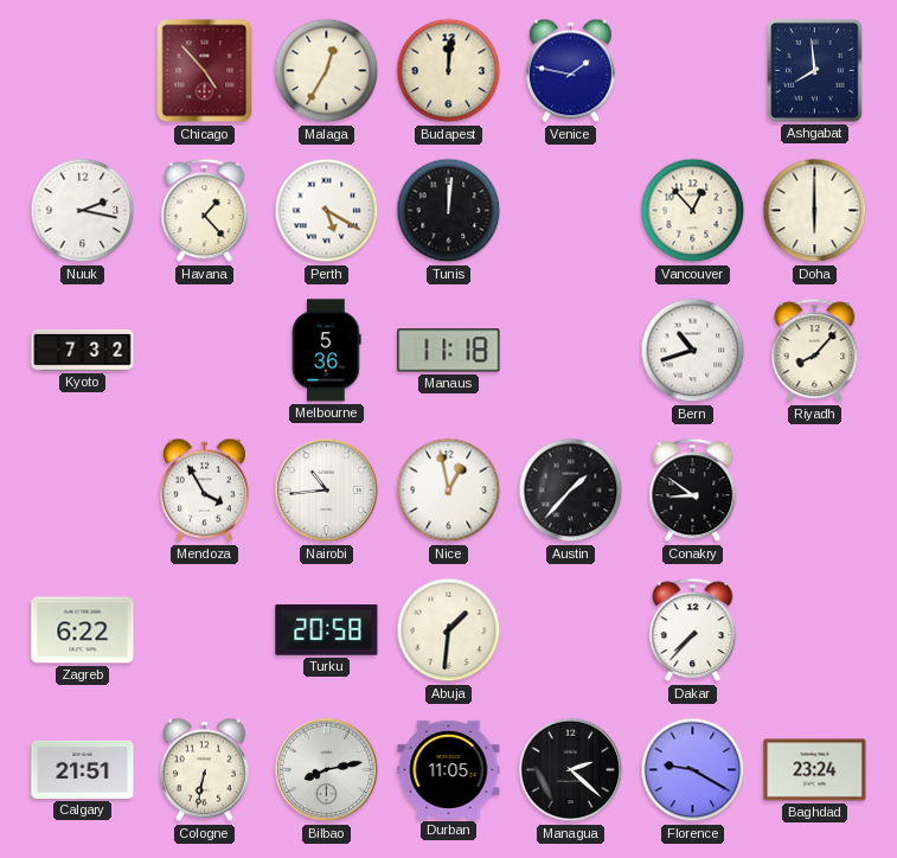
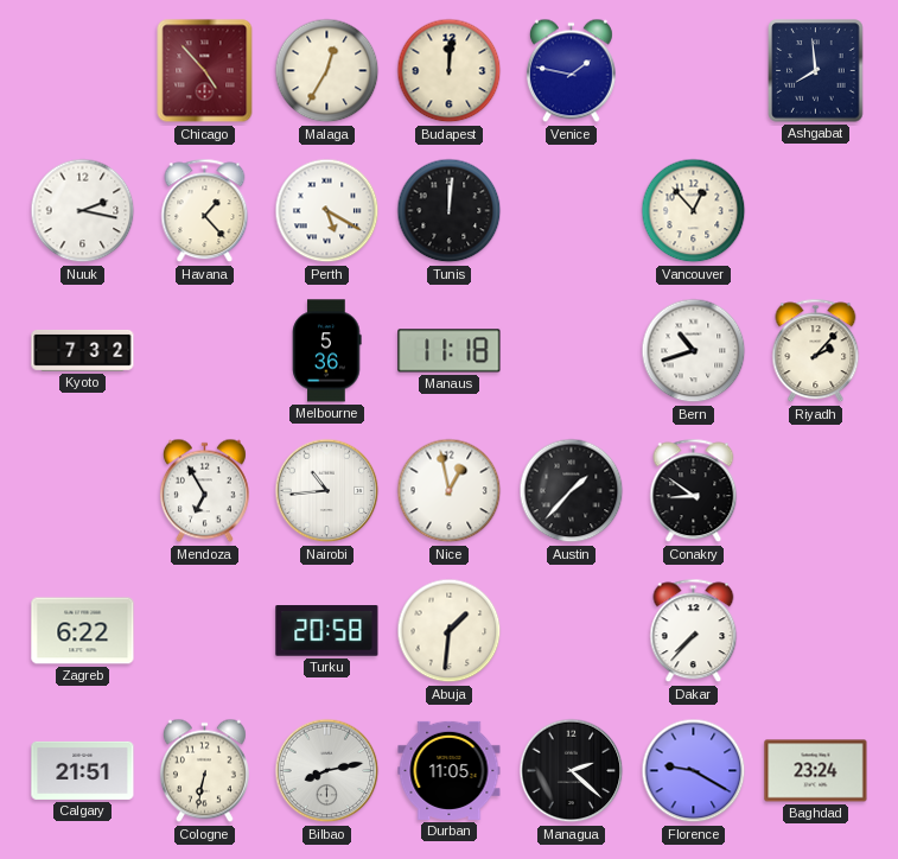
Doha: 6:00 -> none (815, 211)
Riyadh: 8:07 -> 2:07 (816, 351)
Mendoza: 3:55 -> 6:55 (204, 491)
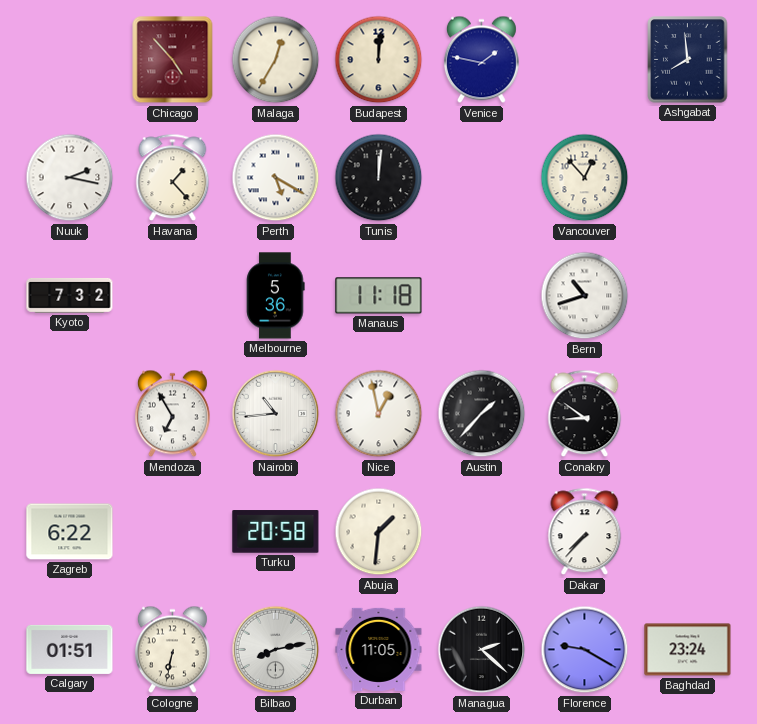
Riyadh: 2:07 -> none (816, 351)
Calgary: 21:51 -> 01:51 (70, 649)
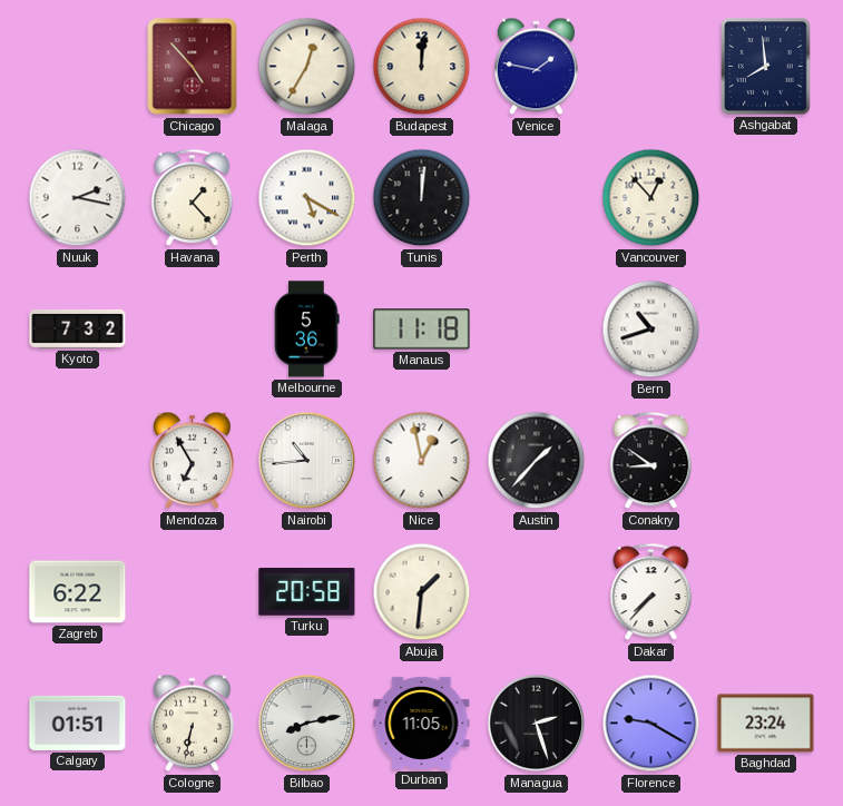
Managua: 2:22 -> 2:27 (537, 724)
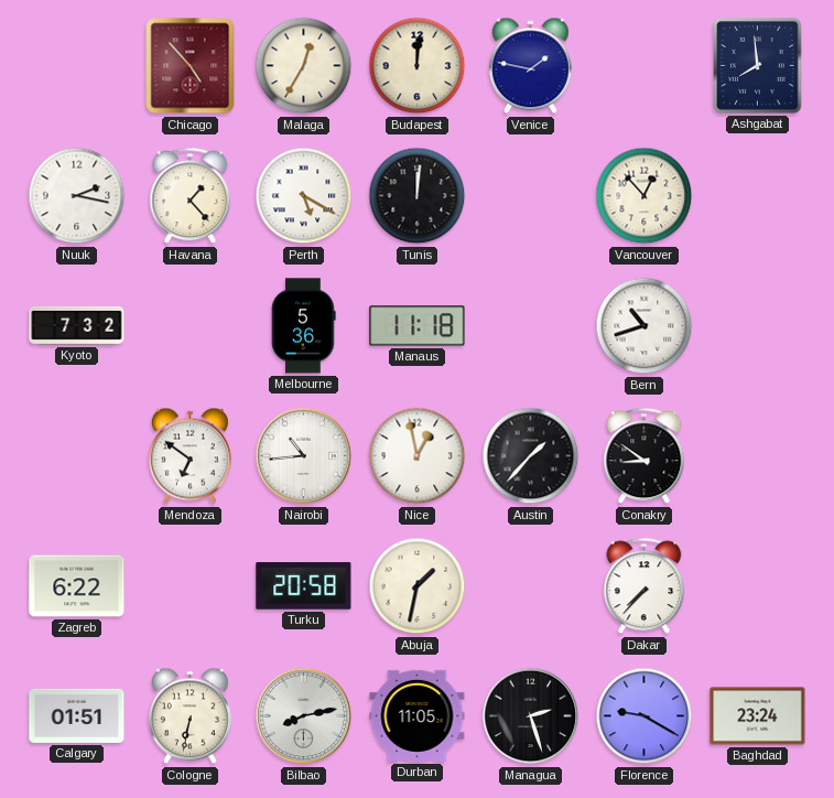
Mendoza: 6:55 -> 6:51 (189, 456)
Abuja: 1:31 -> 1:32 (418, 586)
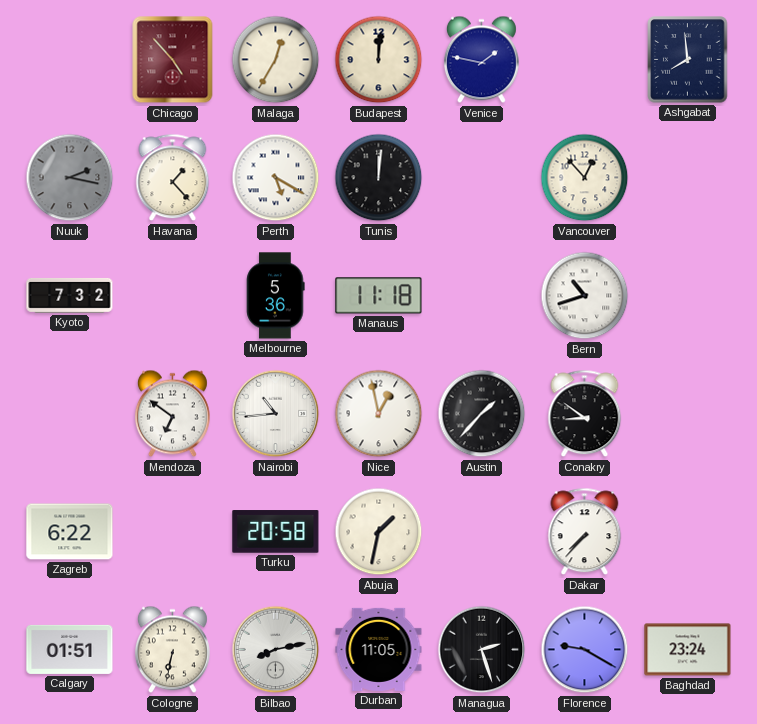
Nuuk dial: white -> grey (70, 178)
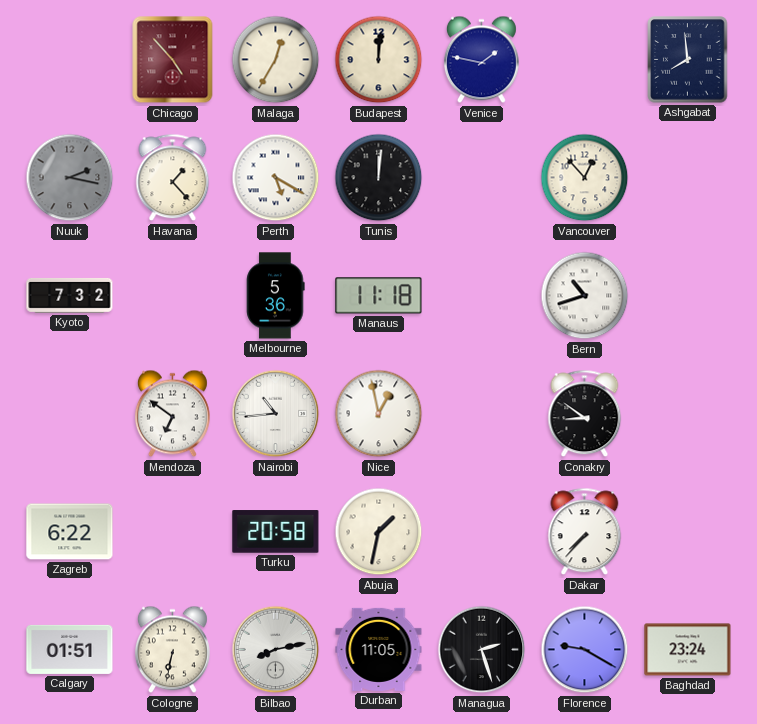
Austin: 1:37 -> none (482, 414)
